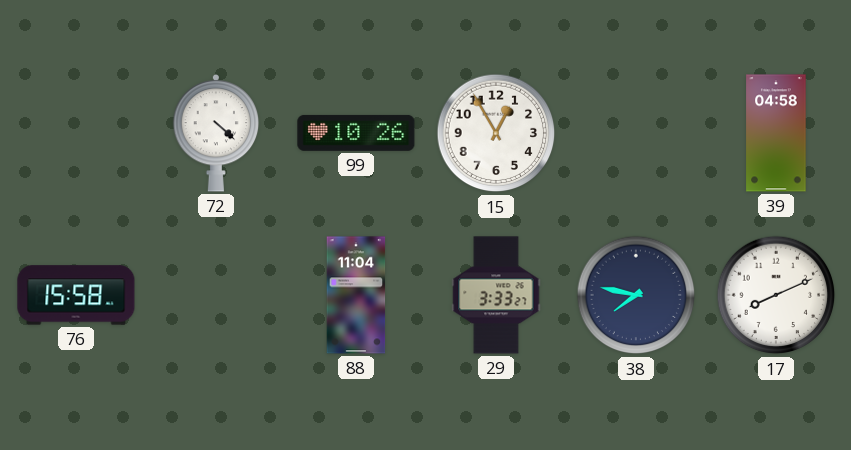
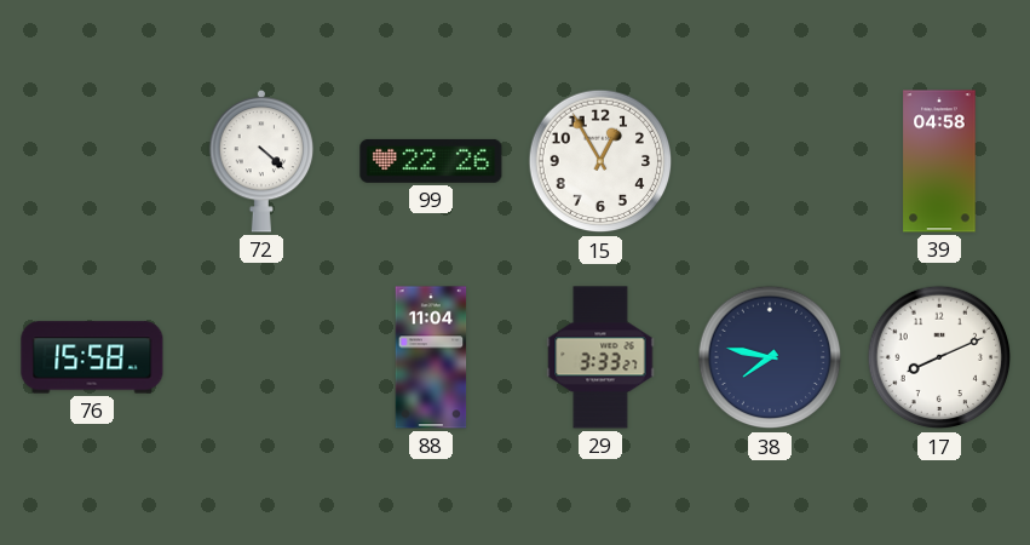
99: 10:26 -> 22:26 (431, 161)
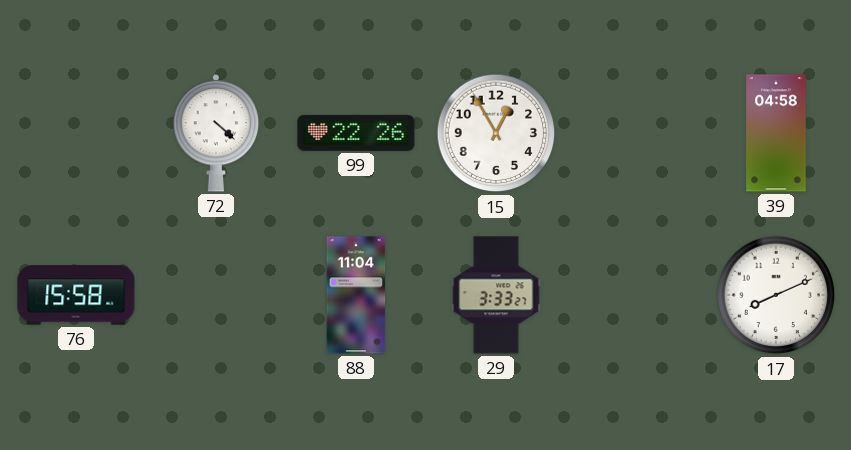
38: 7:47 -> none (770, 357)
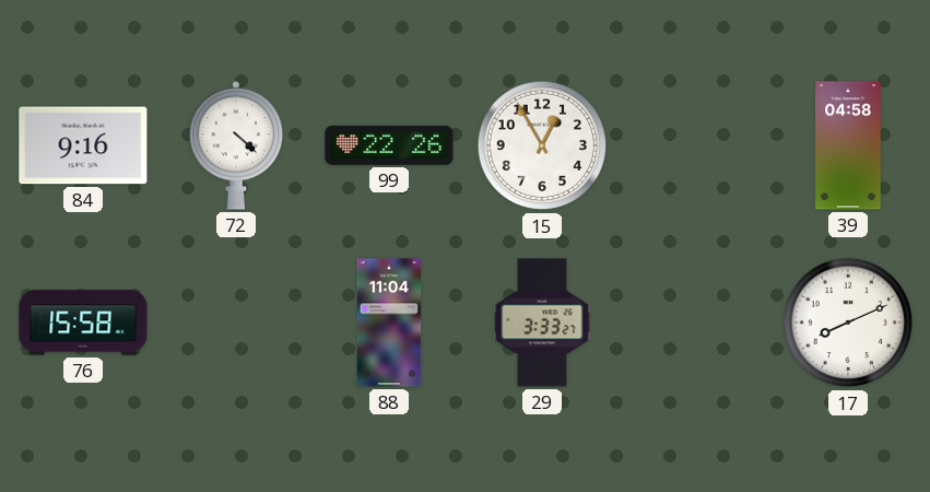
84: none -> 9:16 (83, 145)
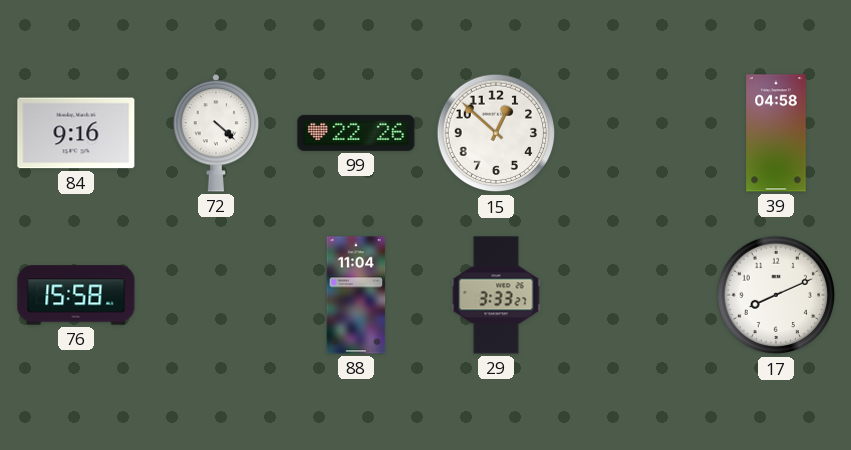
15: 12:55 -> 12:52 (496, 133)
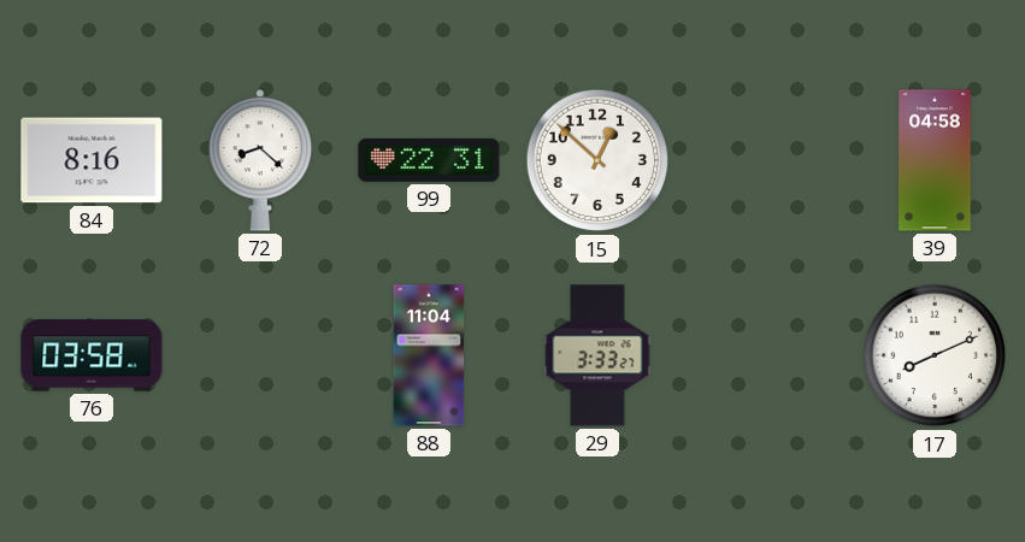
84: 9:16 -> 8:16 (92, 160)
72: 4:22 -> 8:22 (260, 160)
99: 22:26 -> 22:31 (429, 160)
76: 15:58 -> 03:58 (92, 355)
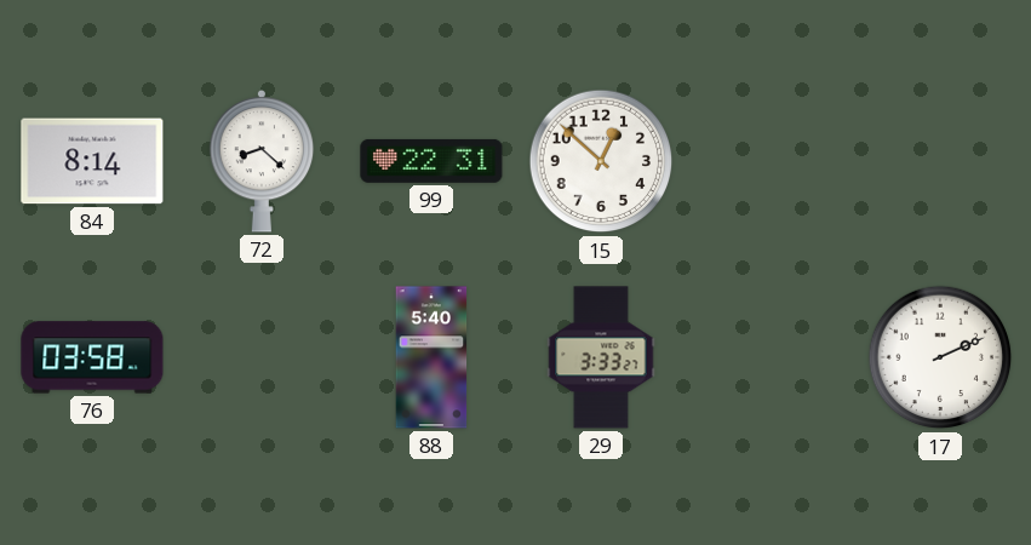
84: 8:16 -> 8:14 (92, 161)
39: 04:58 -> none (935, 160)
88: 11:04 -> 5:40 (431, 357)
17: 8:11 -> 2:11 (940, 357)
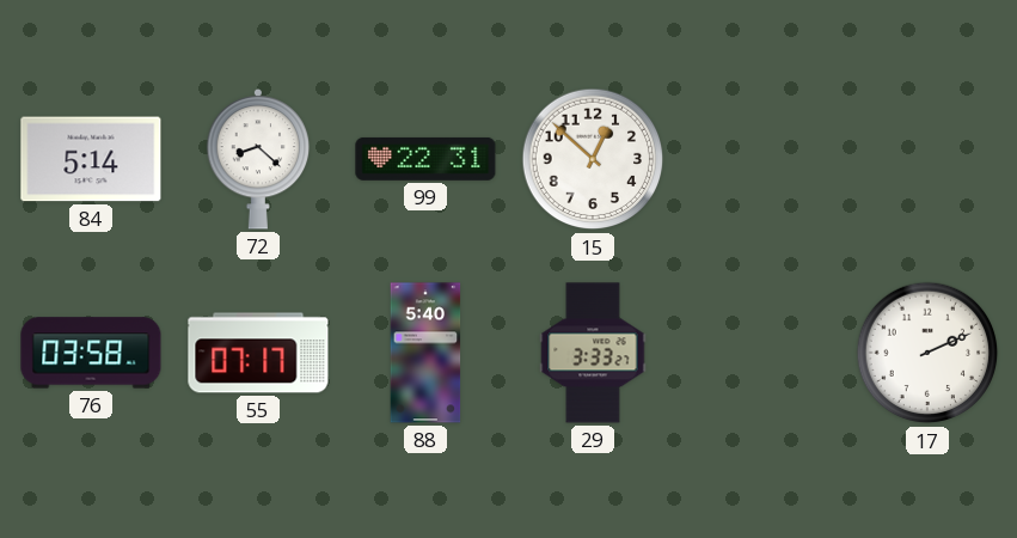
84: 8:14 -> 5:14 (91, 159)
55: none -> 07:17 (258, 353)
